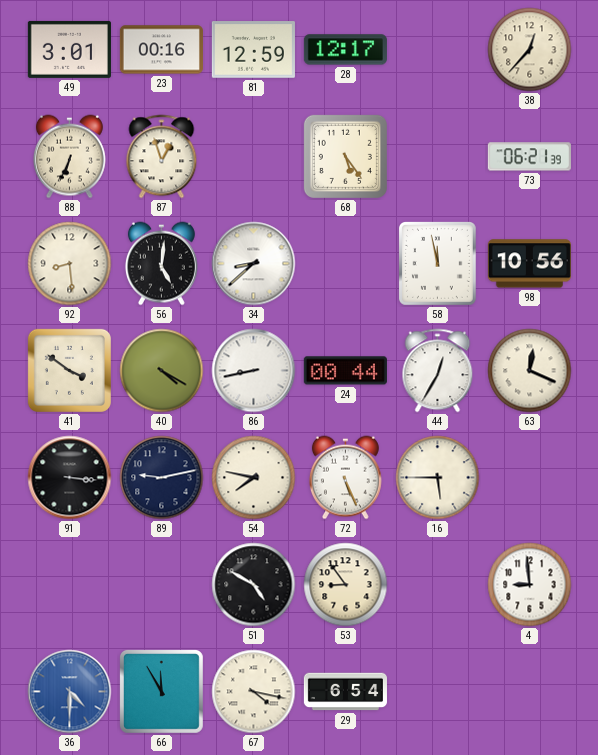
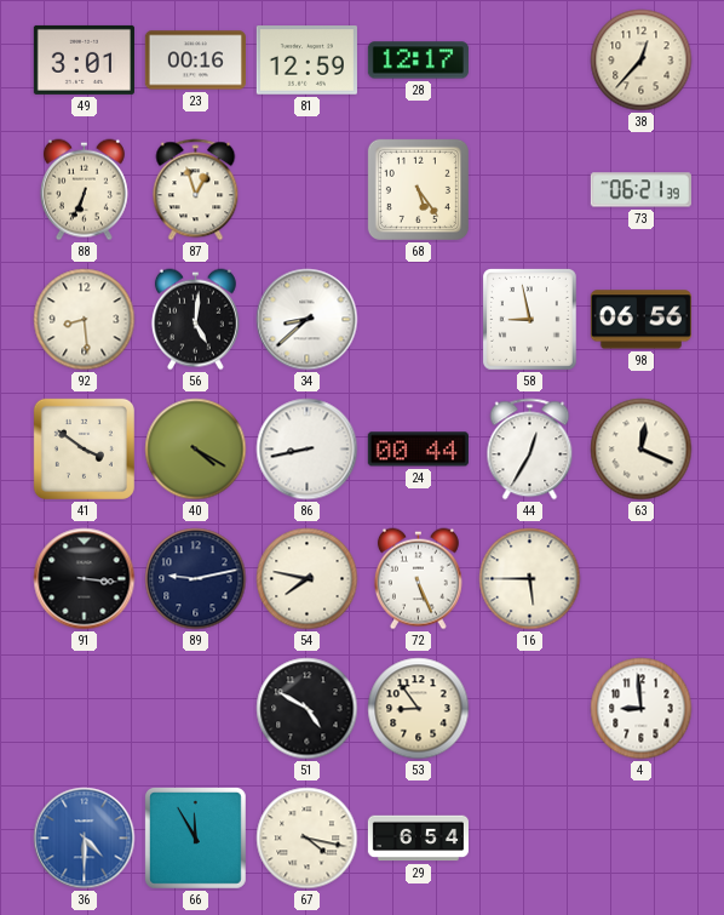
58: 11:58 -> 8:58 (529, 320)
98: 10:56 -> 06:56 (640, 320)
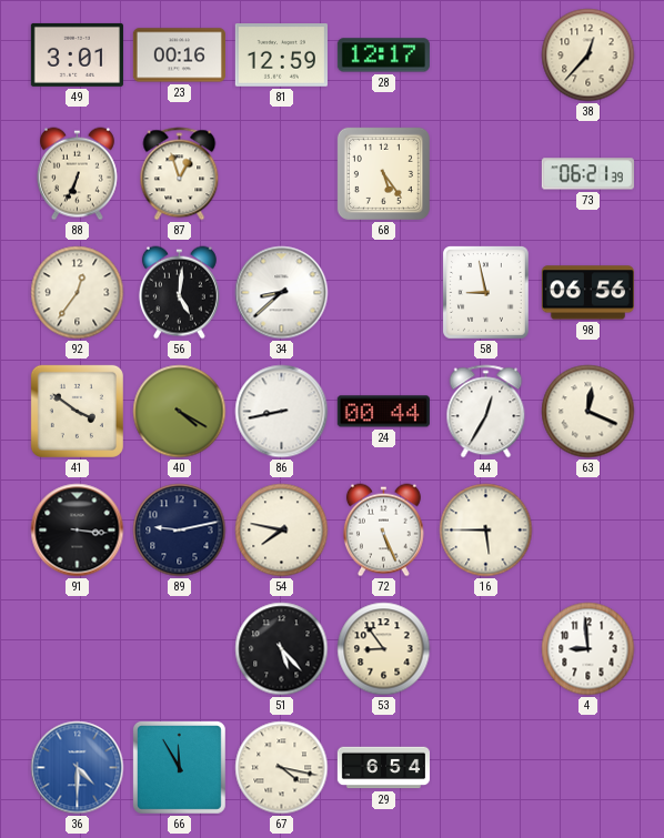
92: 8:29 -> 12:36 (78, 293)
51: 4:50 -> 5:23 (282, 649)
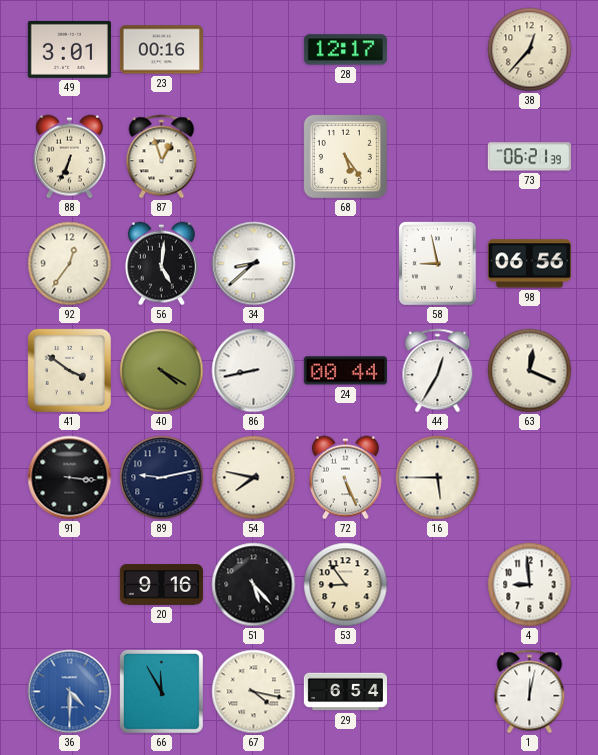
81: 12:59 -> none (281, 55)
20: none -> 9:16 (161, 585)
1: none -> 12:02 (530, 692)
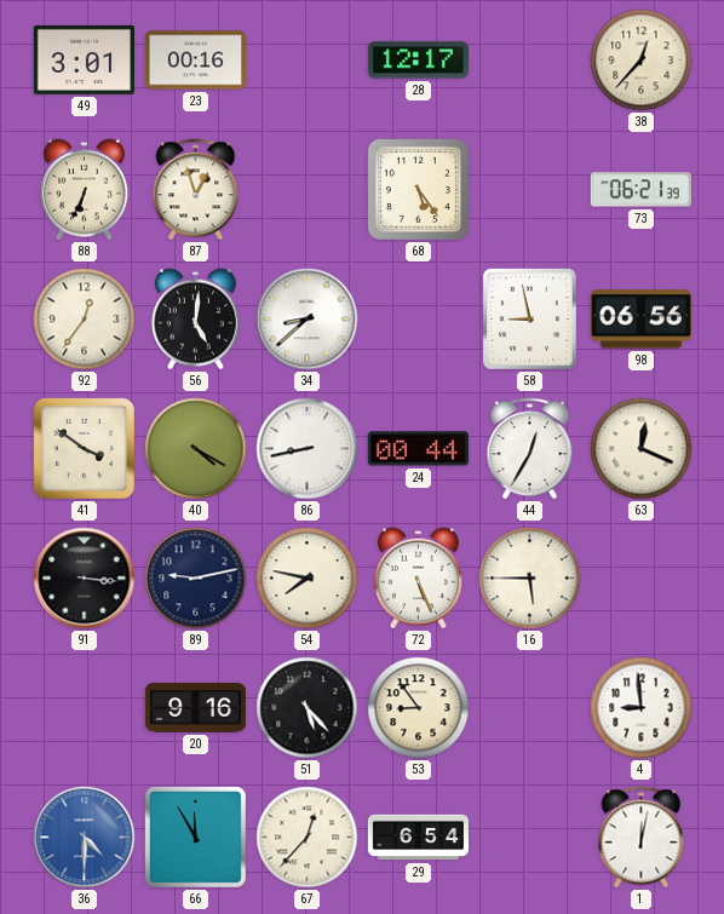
67: 4:17 -> 12:37 (308, 838)
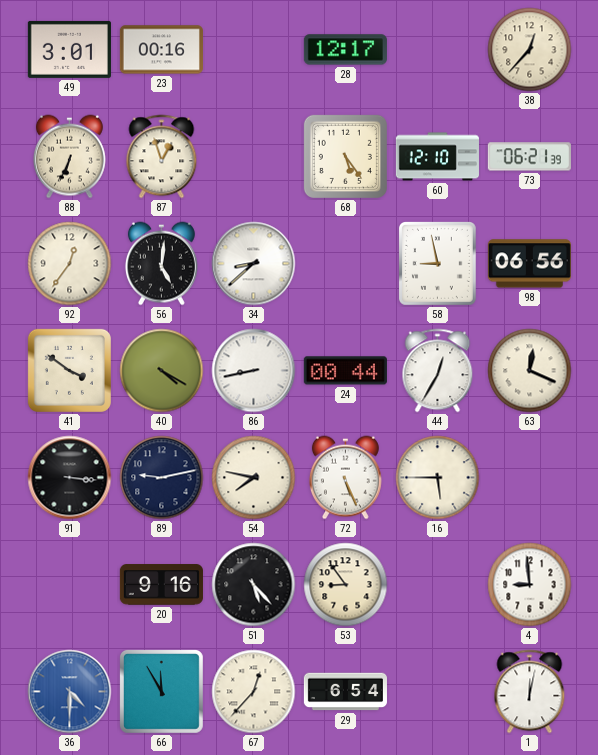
60: none -> 12:10 (437, 157)
